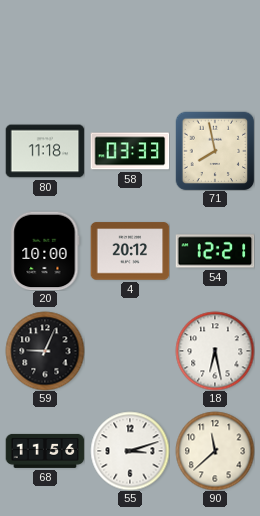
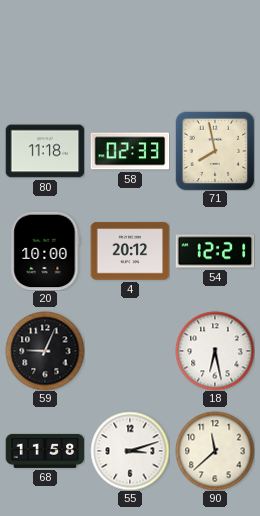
58: 03:33 -> 02:33 (130, 151)
68: 11:56 -> 11:58 (45, 451)
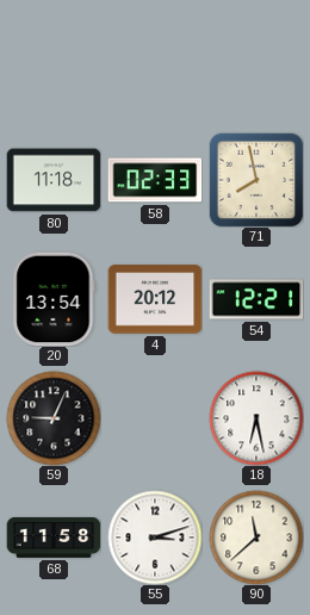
20: 10:00 -> 13:54 (54, 299)
